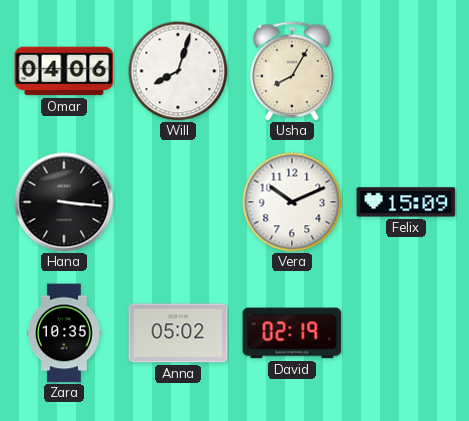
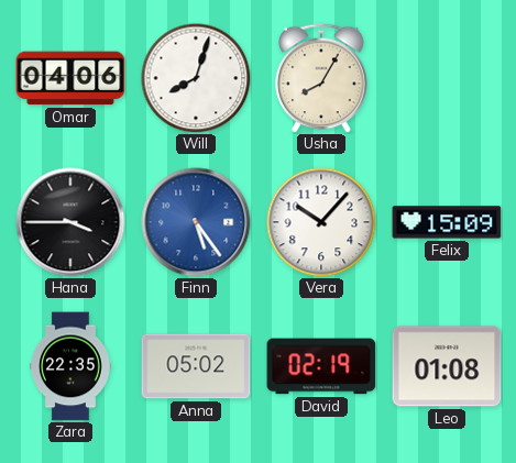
Hana: 3:16 -> 3:45 (70, 222)
Finn: none -> 5:24 (196, 222)
Vera: 10:11 -> 10:07 (321, 222)
Zara: 10:35 -> 22:35 (70, 366)
Leo: none -> 01:08 (447, 366)
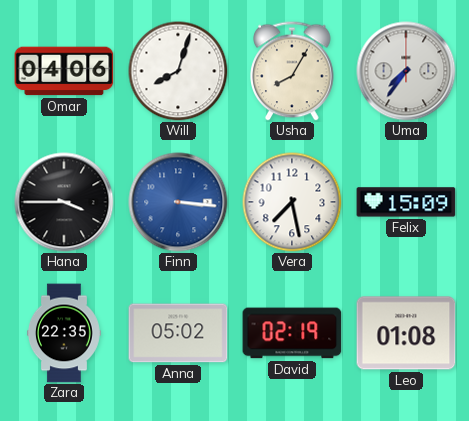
Uma: none -> 7:36 (406, 71)
Finn: 5:24 -> 3:16 (178, 202)
Vera: 10:07 -> 7:28 (292, 202)
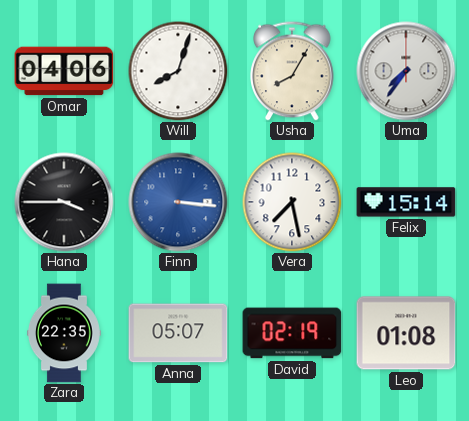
Felix: 15:09 -> 15:14 (406, 202)
Anna: 05:02 -> 05:07 (178, 333)
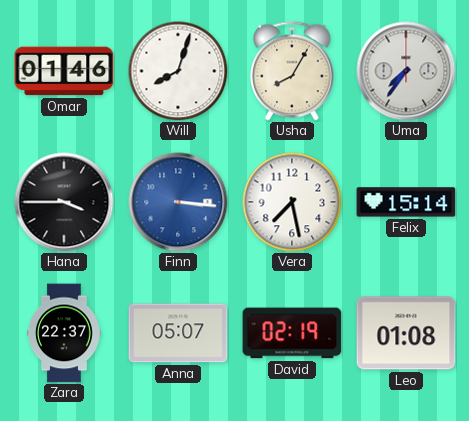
Omar: 04:06 -> 01:46 (64, 71)
Zara: 22:35 -> 22:37 (64, 333)
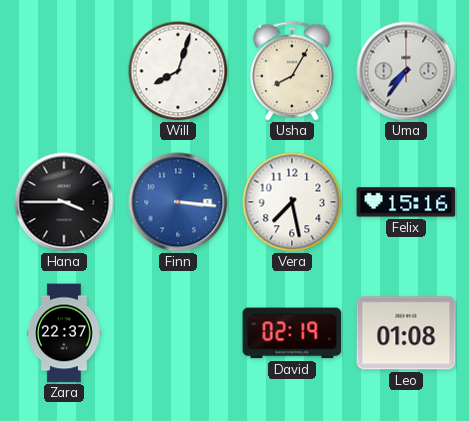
Omar: 01:46 -> none (64, 71)
Felix: 15:14 -> 15:16 (406, 202)
Anna: 05:07 -> none (178, 333)
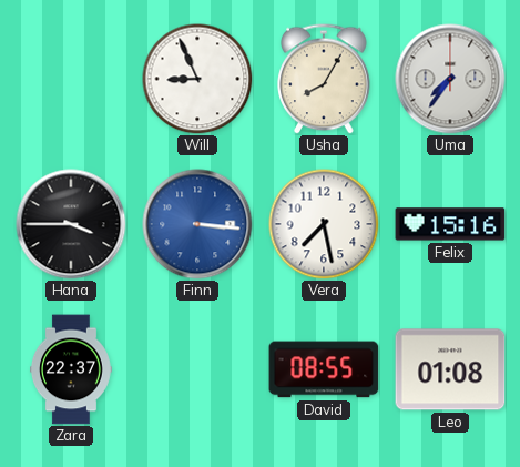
Will: 8:03 -> 8:56 (197, 79)
David: 02:19 -> 08:55 (324, 369)
